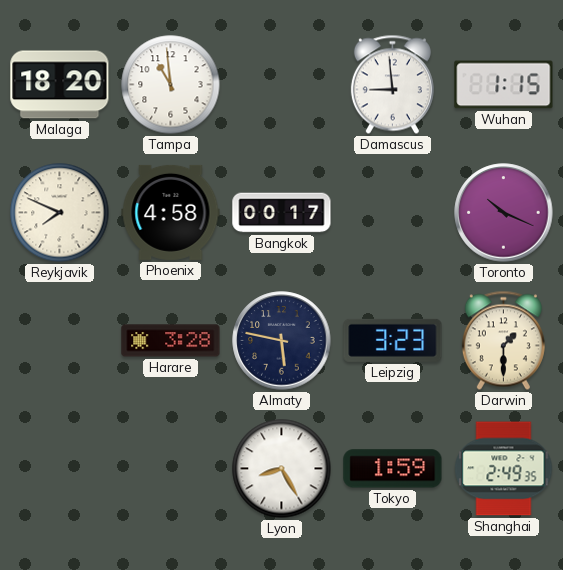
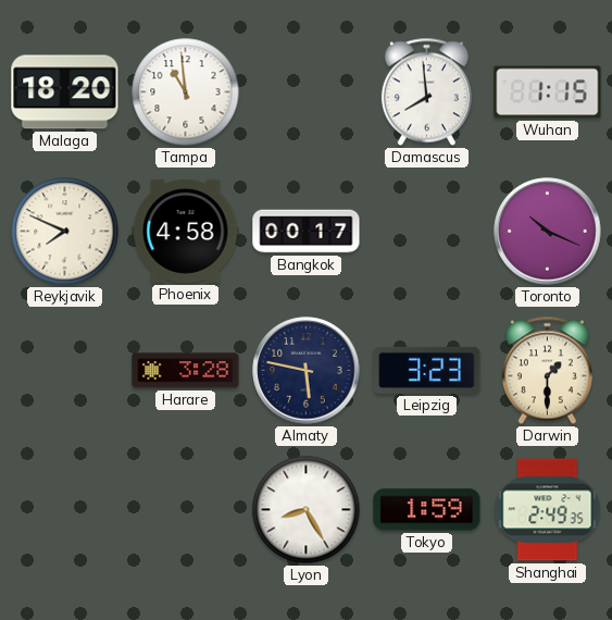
Damascus: 8:59 -> 7:59 (426, 92)
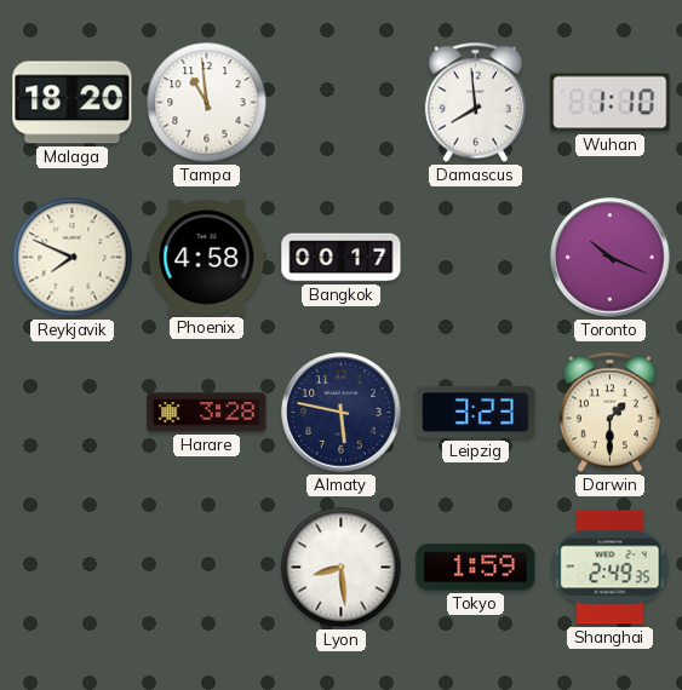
Wuhan: 1:15 -> 1:10 (611, 103)
Lyon: 8:25 -> 8:29 (342, 568)
